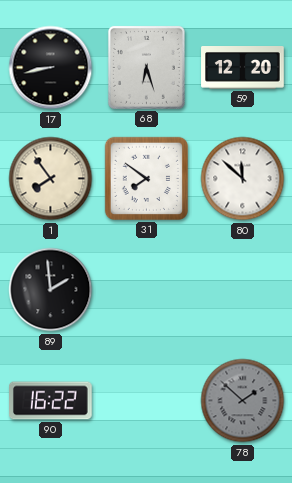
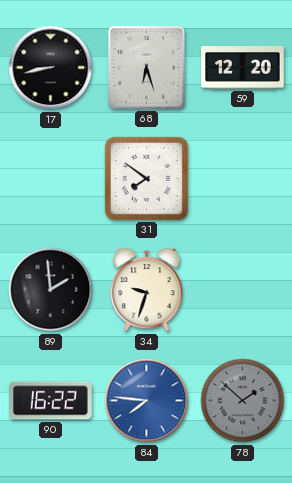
1: 7:54 -> none (51, 179)
80: 11:52 -> none (243, 179)
34: none -> 9:33 (147, 290)
84: none -> 7:46 (147, 401)
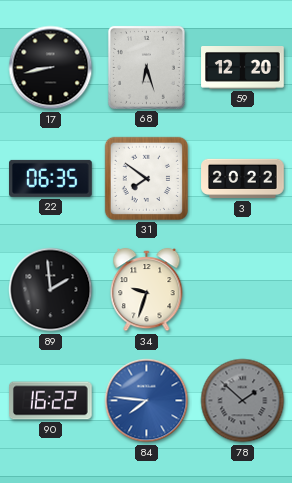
22: none -> 06:35 (51, 178)
3: none -> 20:22 (243, 179)
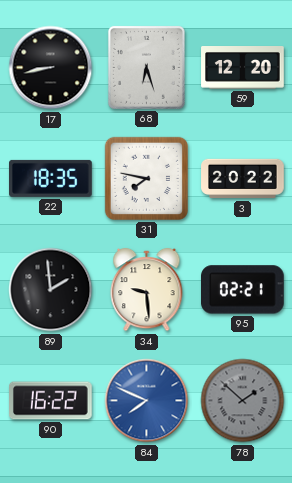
22: 06:35 -> 18:35 (51, 178)
31: 7:51 -> 7:47 (146, 178)
34: 9:33 -> 9:29 (147, 290)
95: none -> 02:21 (243, 290)
84: 7:46 -> 7:49 (147, 401)
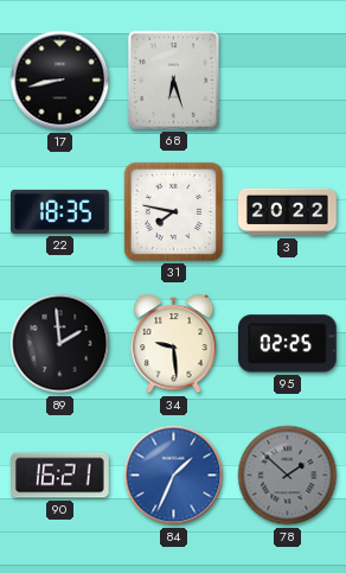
59: 12:20 -> none (243, 68)
95: 02:21 -> 02:25 (288, 344)
90: 16:22 -> 16:21 (60, 476)
84: 7:49 -> 1:34 (174, 476)
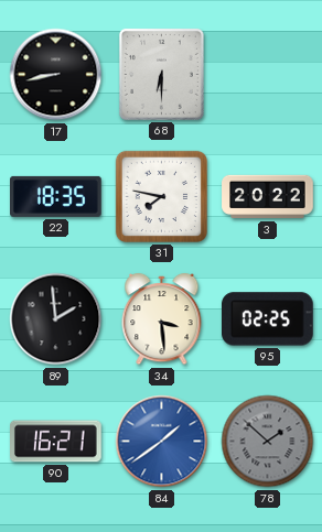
68: 6:27 -> 6:30 (161, 74)
34: 9:29 -> 3:29 (162, 319)
84: 1:34 -> 1:39 (162, 442)
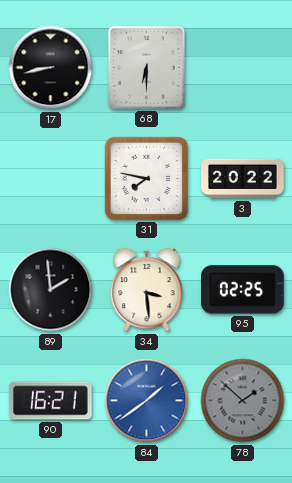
22: 18:35 -> none (56, 196)
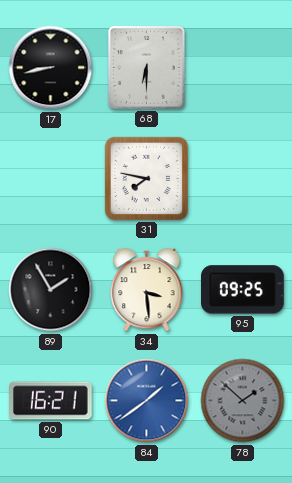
3: 20:22 -> none (243, 179)
89: 1:59 -> 1:55 (51, 290)
95: 02:25 -> 09:25 (243, 290)
